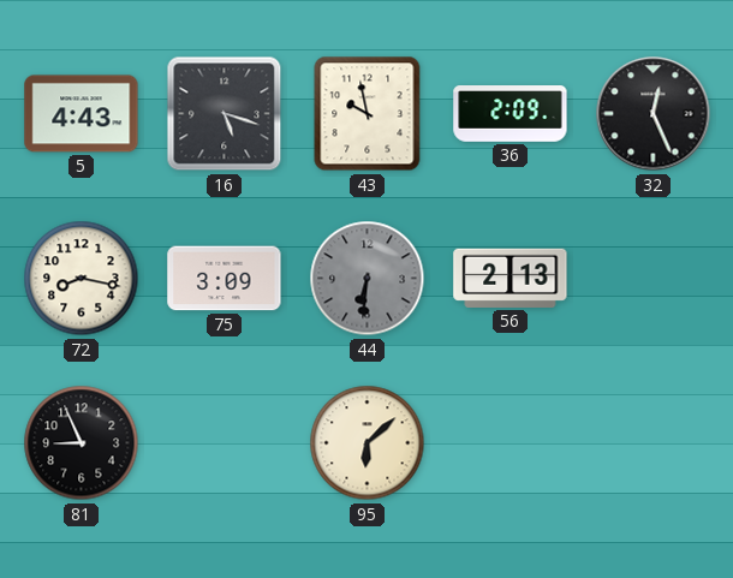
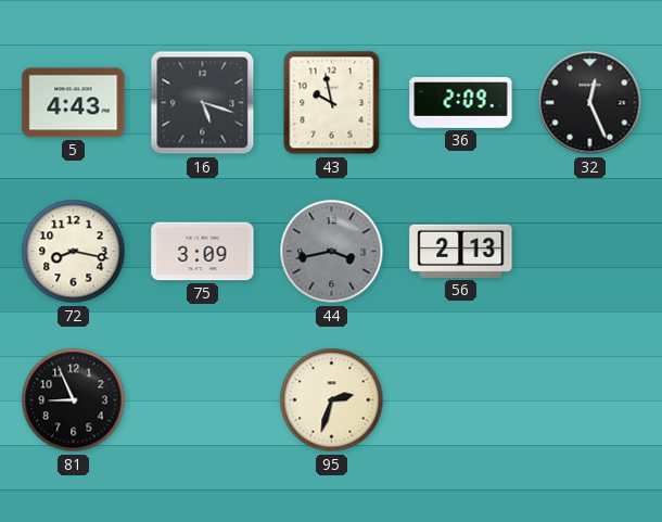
44: 6:31 -> 3:43 (332, 252)
95: 6:08 -> 2:33 (332, 400)
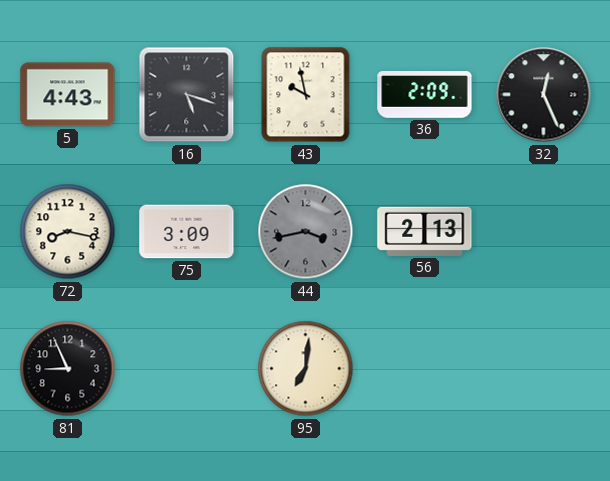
95: 2:33 -> 7:01 (306, 369)
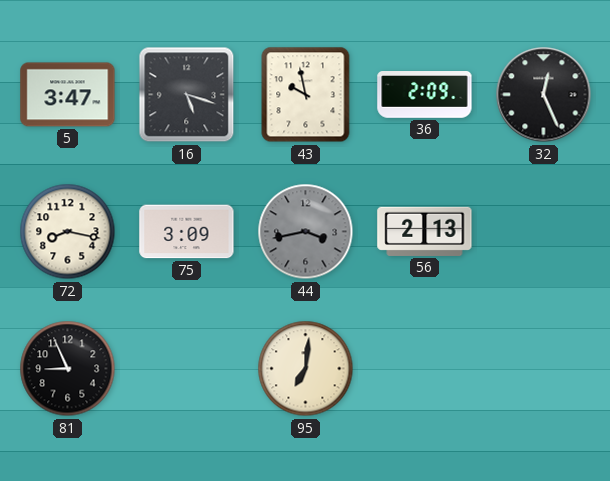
5: 4:43 -> 3:47 (68, 95)
